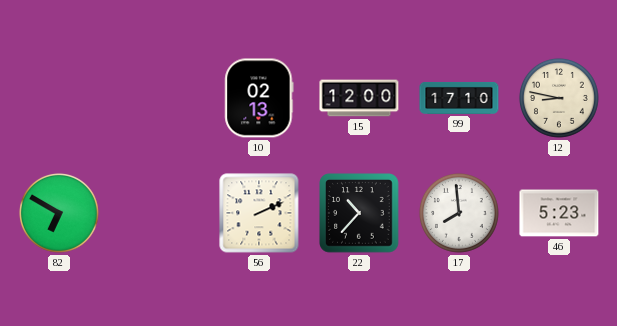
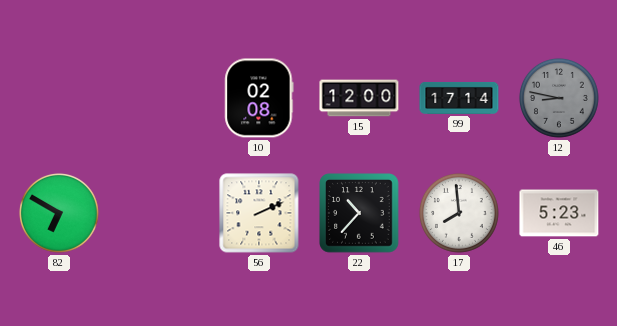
10: 02:13 -> 02:08 (259, 98)
99: 17:10 -> 17:14 (459, 98)
12 dial: cream -> grey (559, 98)
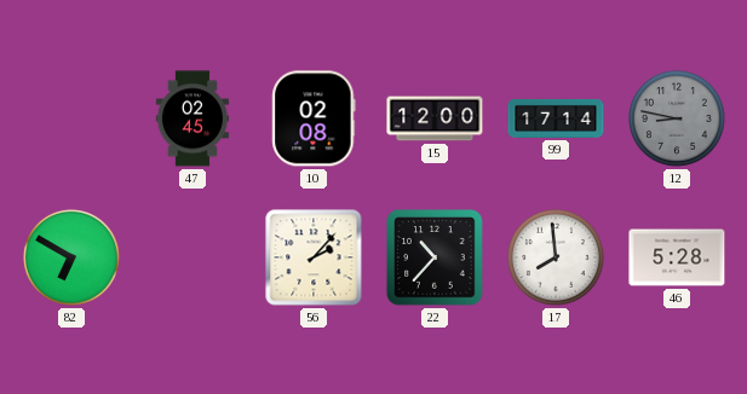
47: none -> 02:45 (193, 118)
56: 2:11 -> 2:07 (314, 257)
46: 5:23 -> 5:28 (677, 257)
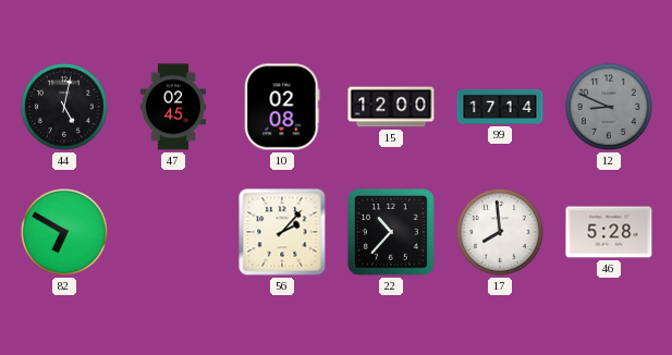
44: none -> 5:02 (64, 107)
12: 8:47 -> 8:49 (609, 107)
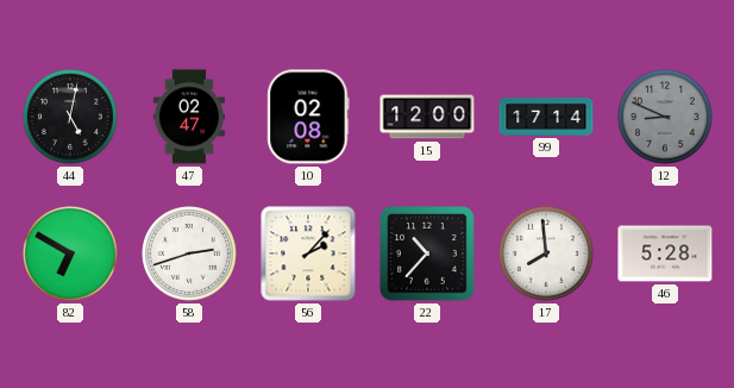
47: 02:45 -> 02:47 (189, 117)
58: none -> 2:42 (189, 254)
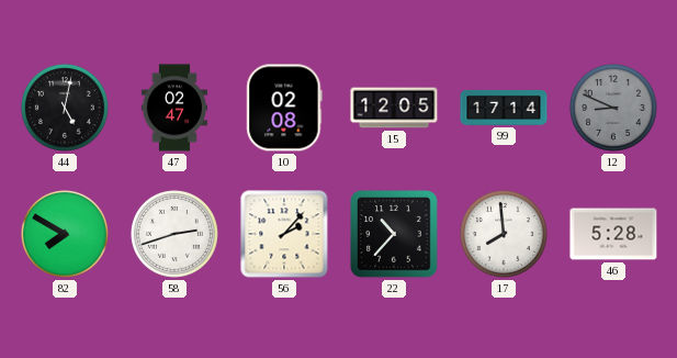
15: 12:00 -> 12:05 (394, 108)
82: 6:50 -> 7:50 (65, 234)
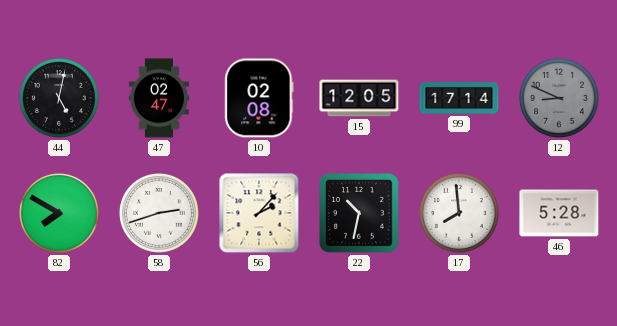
22: 10:37 -> 10:32 (359, 213)
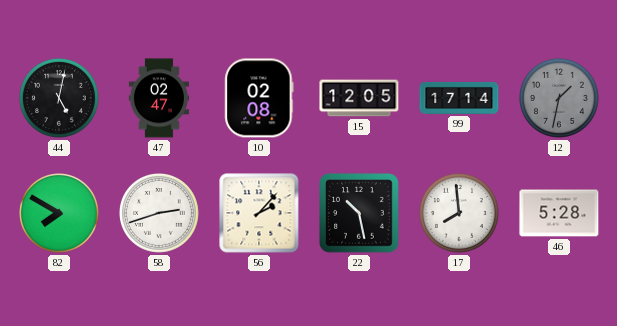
12: 8:49 -> 1:32 (559, 98)
22: 10:32 -> 10:28 (359, 213)
